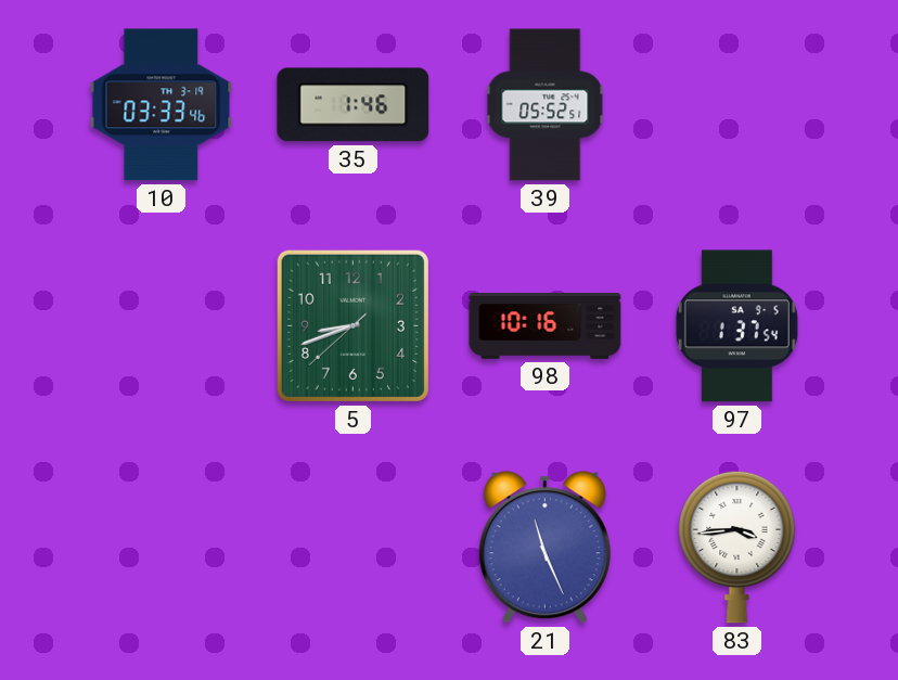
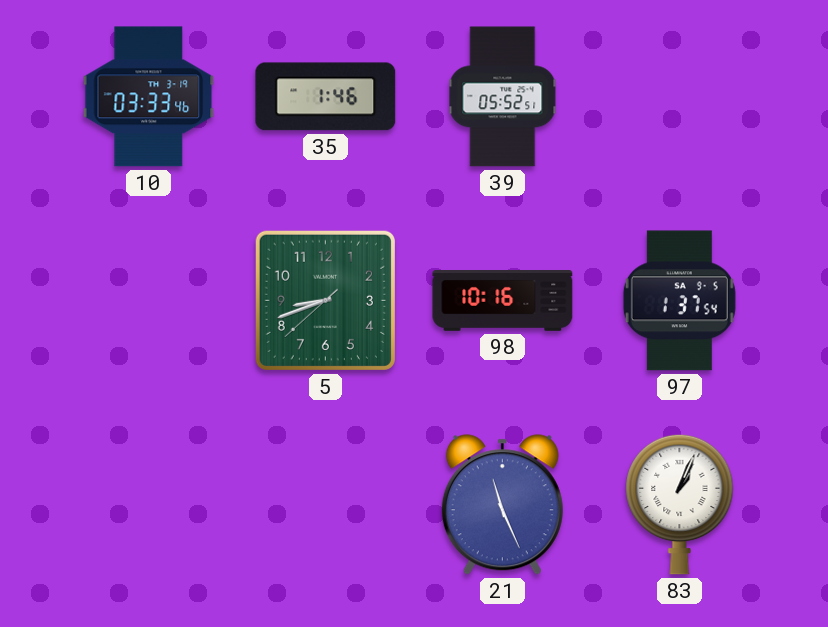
83: 3:44 -> 1:04 (680, 504)
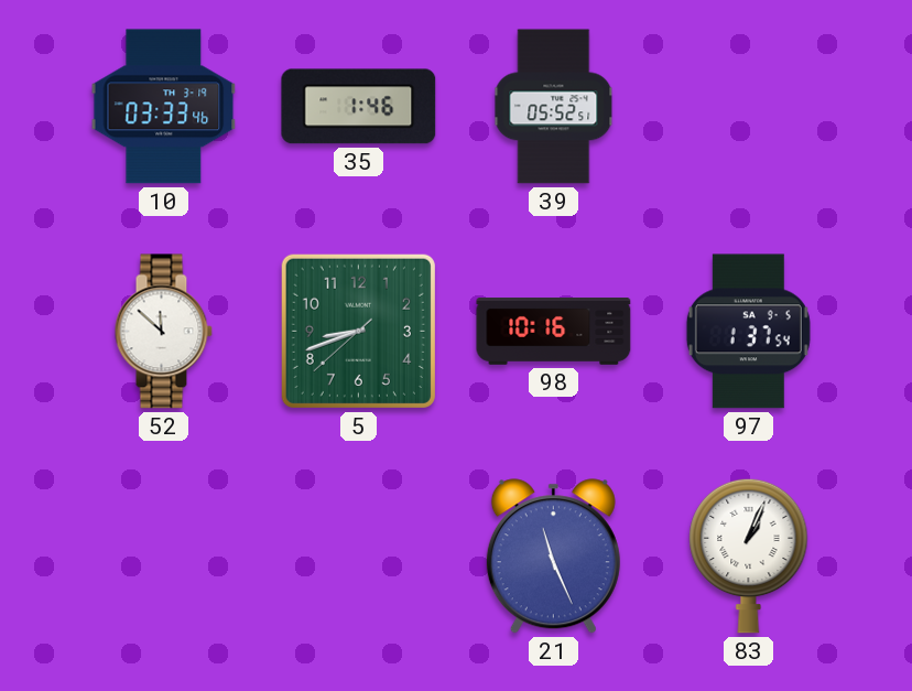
52: none -> 11:52 (163, 332)
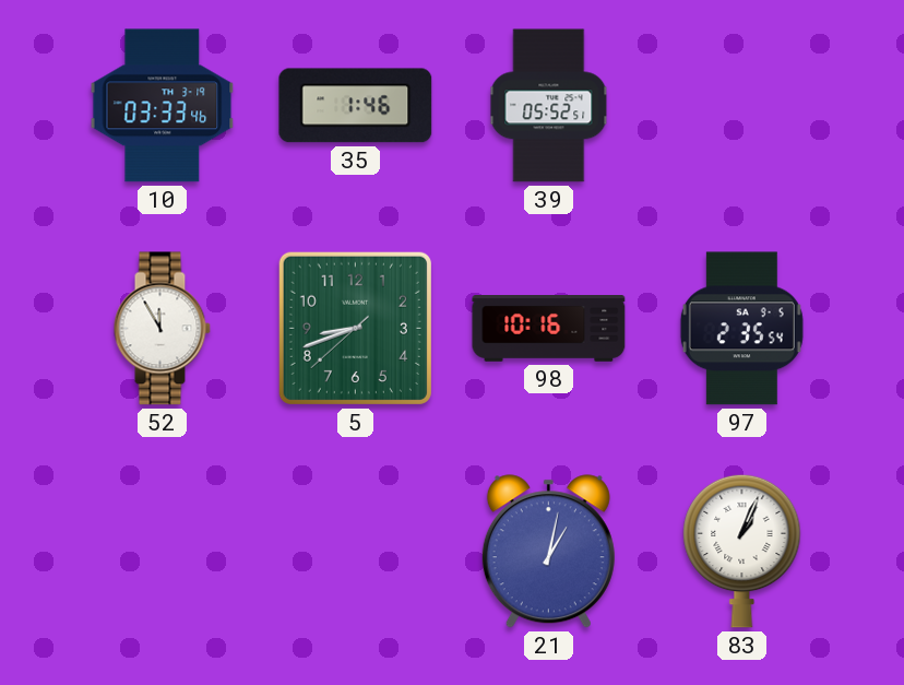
52: 11:52 -> 11:55 (162, 329)
97: 1:37 -> 2:35 (741, 329)
21: 11:26 -> 1:02 (548, 552)
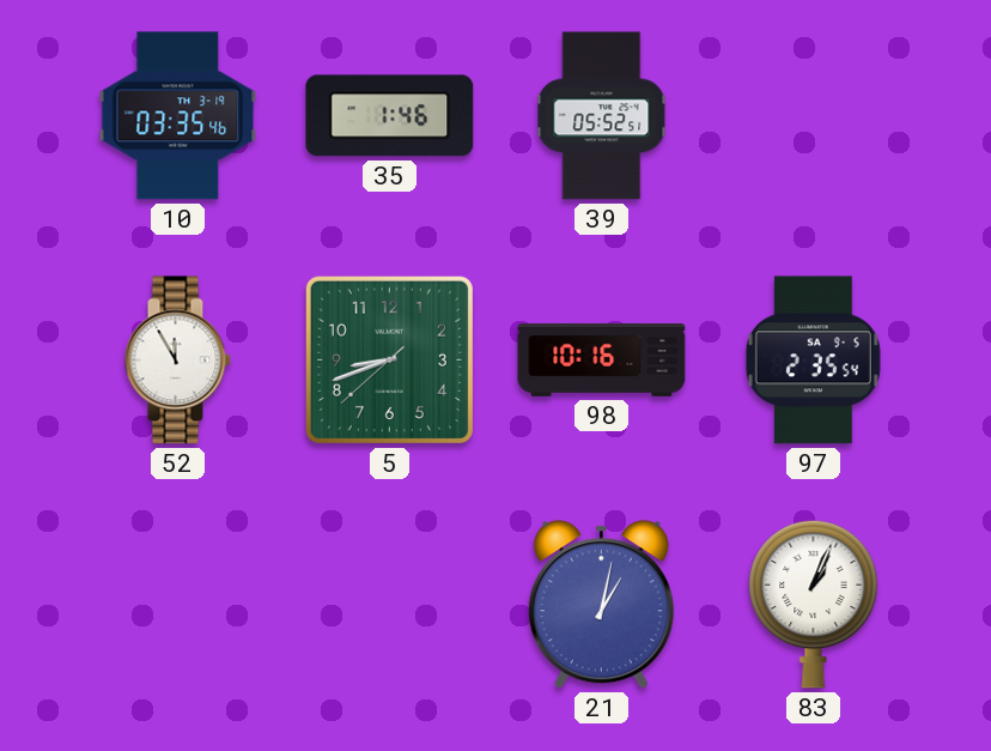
10: 03:33 -> 03:35 (178, 116)
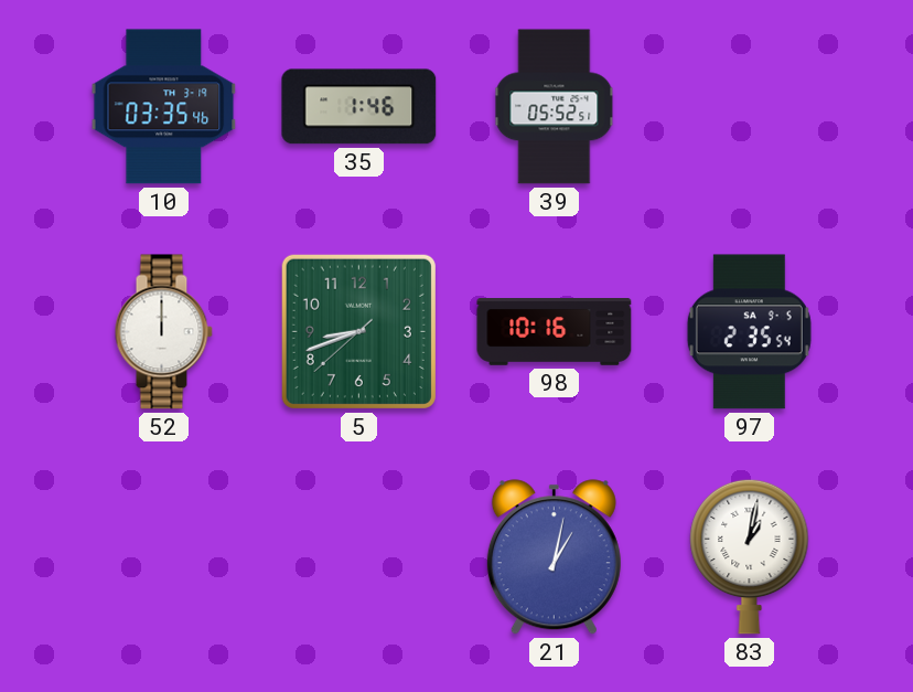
52: 11:55 -> 12:00 (163, 332)
83: 1:04 -> 1:02 (750, 556)
